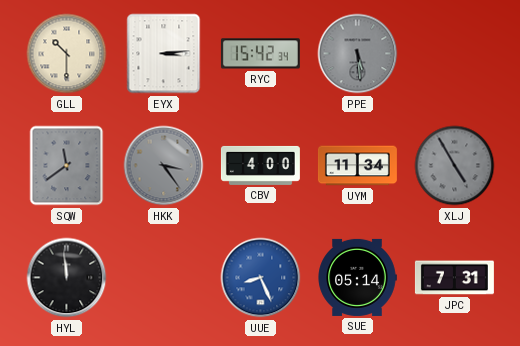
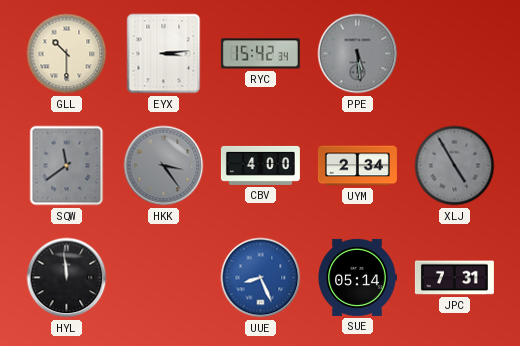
UYM: 11:34 -> 2:34 (357, 166)
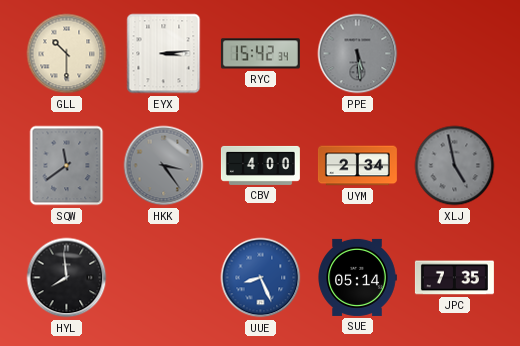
XLJ: 4:55 -> 4:58 (455, 166)
HYL: 11:59 -> 7:59 (67, 278)
JPC: 7:31 -> 7:35 (454, 278)
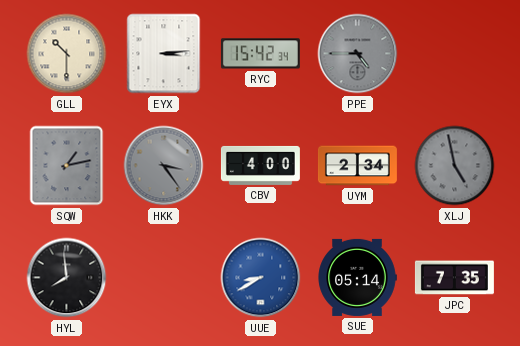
PPE: 5:29 -> 4:45 (358, 54)
SQW: 11:39 -> 1:13 (67, 166)
UUE: 8:26 -> 8:40 (261, 278)
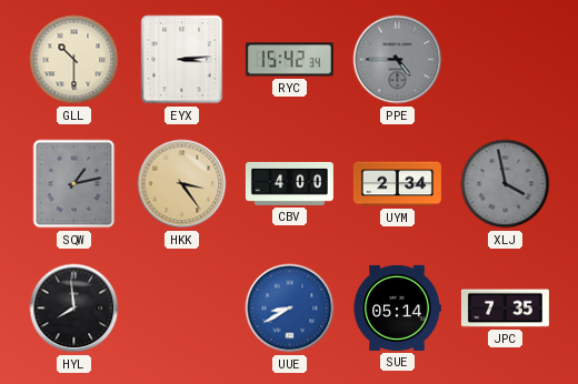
HKK dial: grey -> champagne (182, 184)
XLJ: 4:58 -> 3:58 (506, 184)
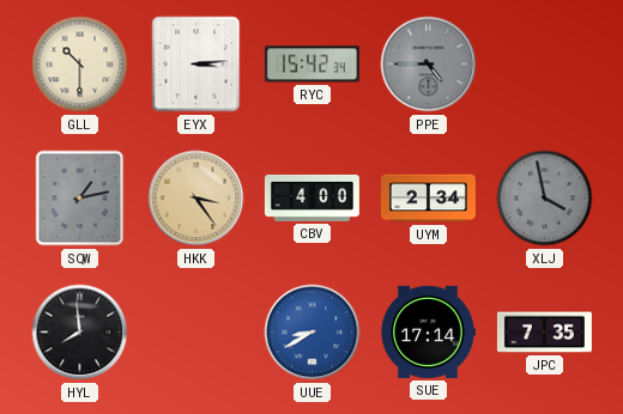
SUE: 05:14 -> 17:14 (428, 331)
